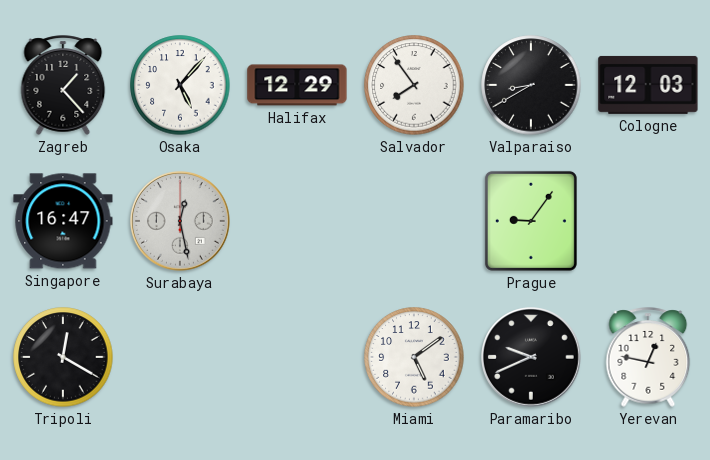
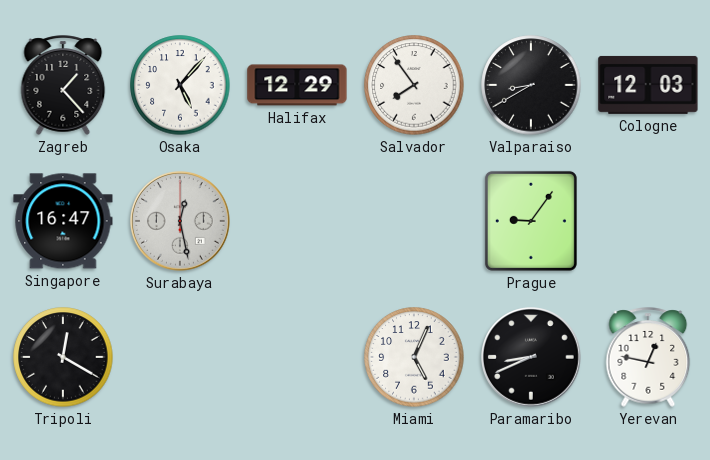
Miami: 5:09 -> 5:04 (414, 357)
Paramaribo: 9:41 -> 8:41 (532, 358)
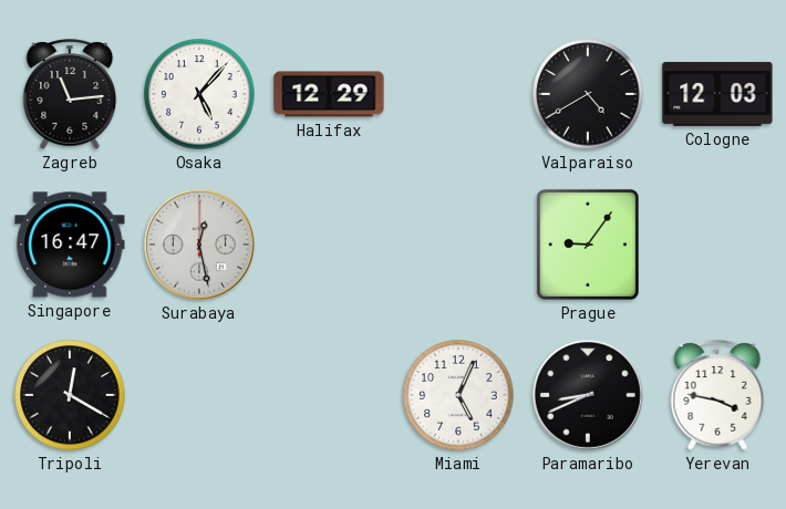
Zagreb: 1:23 -> 11:14 (70, 94)
Salvador: 7:54 -> none (414, 85)
Valparaiso: 8:40 -> 4:40 (588, 94)
Yerevan: 12:47 -> 3:47 (717, 395)
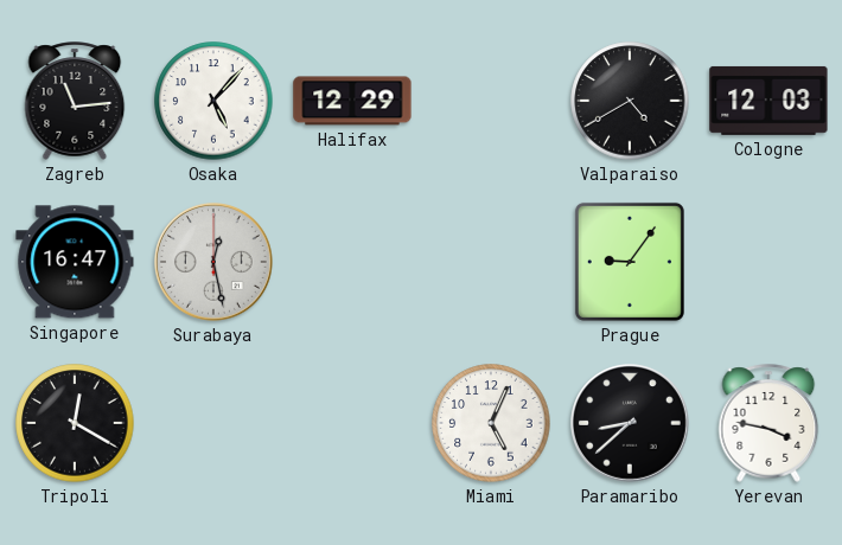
Paramaribo: 8:41 -> 8:38 (631, 424)
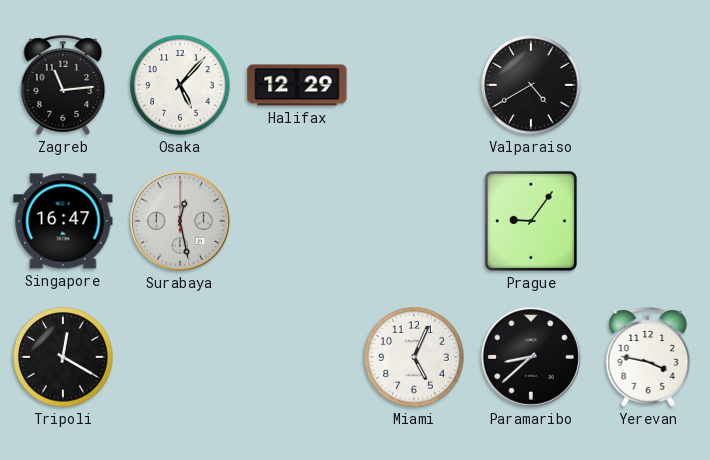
Cologne: 12:03 -> none (768, 101)
